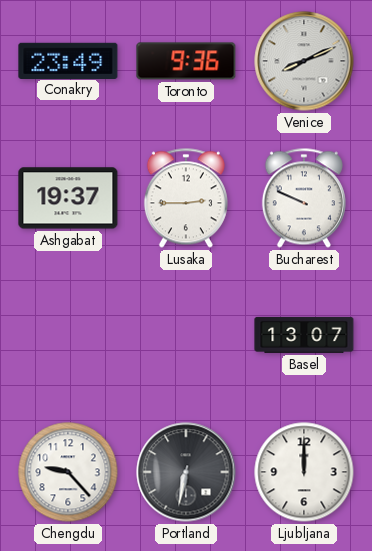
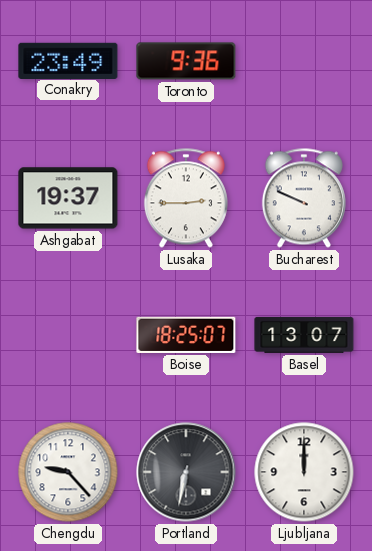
Venice: 8:11 -> none (304, 61)
Boise: none -> 18:25 (186, 335)
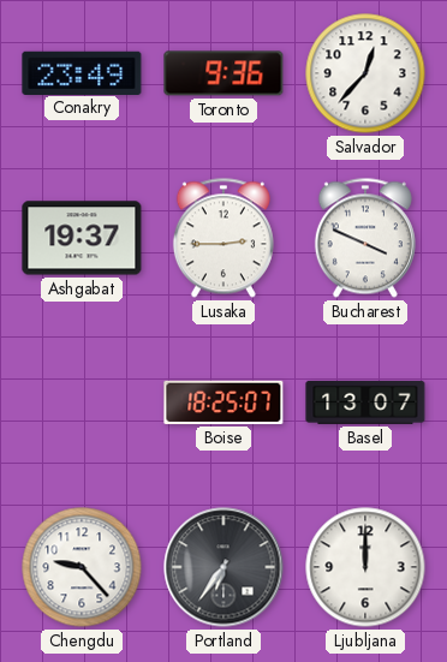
Salvador: none -> 12:37 (365, 73)
Bucharest: 9:49 -> 3:49 (365, 238)
Portland: 6:32 -> 6:36 (223, 567)
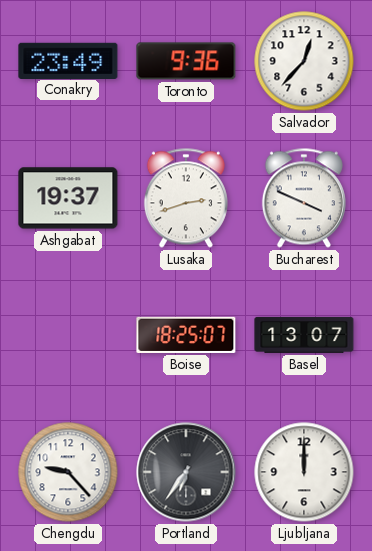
Lusaka: 2:45 -> 2:42 (186, 198)
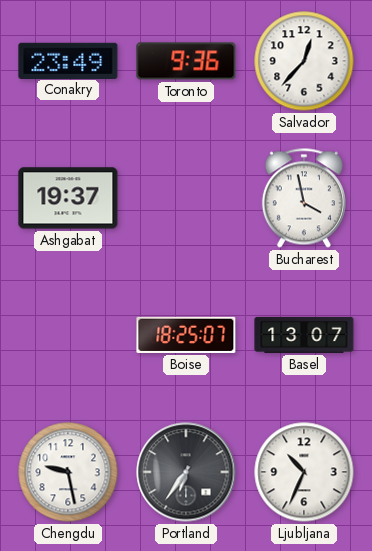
Lusaka: 2:42 -> none (186, 198)
Bucharest: 3:49 -> 3:58 (304, 198)
Chengdu: 9:23 -> 9:28 (68, 472)
Ljubljana: 12:00 -> 10:34 (304, 472)
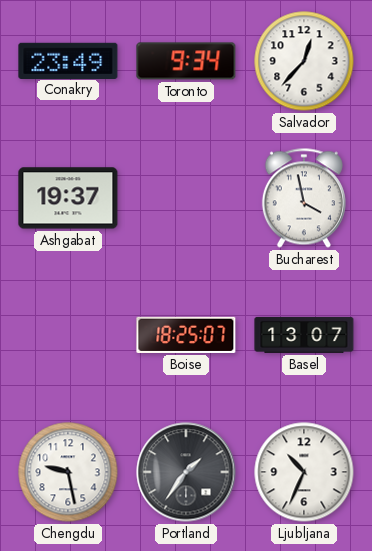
Toronto: 9:36 -> 9:34 (186, 61)
Portland: 6:36 -> 1:36 (186, 472)
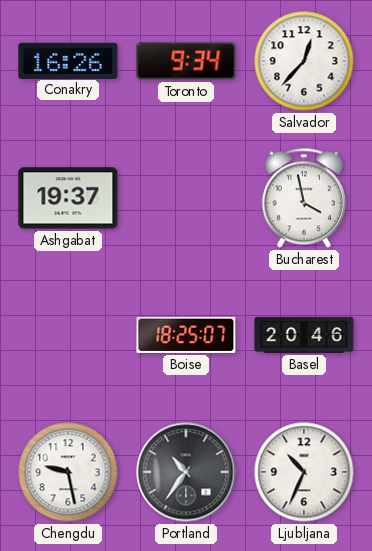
Conakry: 23:49 -> 16:26 (68, 60)
Basel: 13:07 -> 20:46 (304, 335)
Portland: 1:36 -> 10:36 (186, 472)
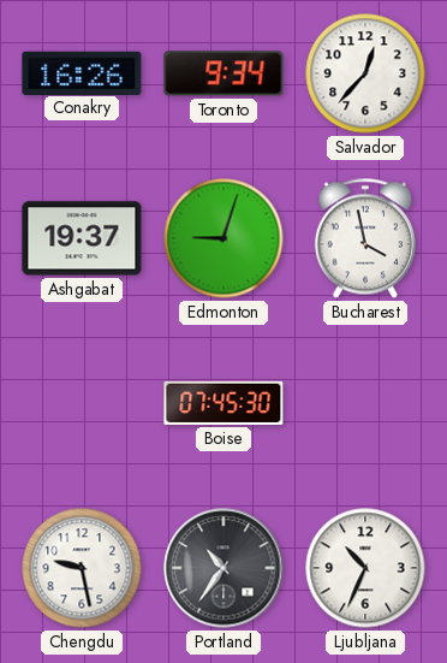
Edmonton: none -> 9:03 (223, 238)
Boise: 18:25 -> 07:45 (223, 403)
Basel: 20:46 -> none (304, 335)
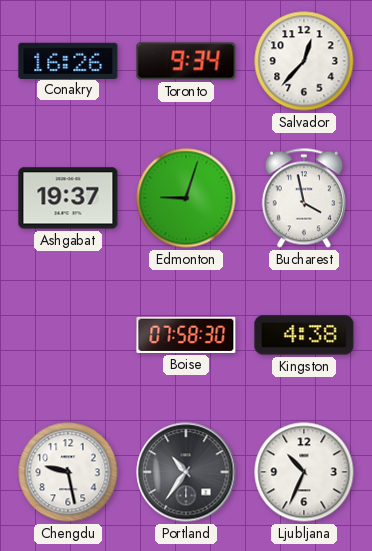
Boise: 07:45 -> 07:58 (186, 335)
Kingston: none -> 4:38 (304, 335)
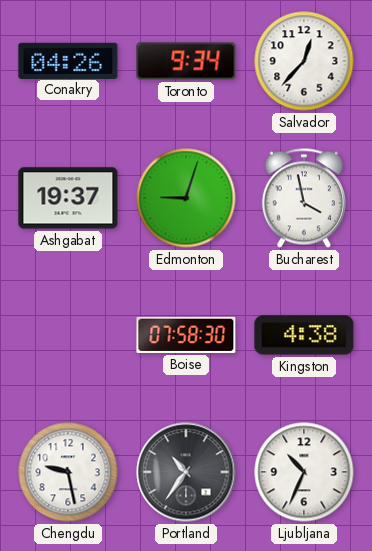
Conakry: 16:26 -> 04:26 (68, 60)
